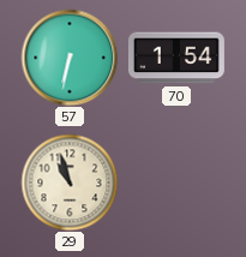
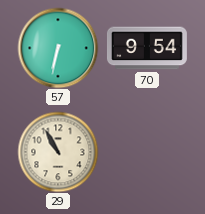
70: 1:54 -> 9:54 (147, 48)
29: 10:57 -> 10:55 (58, 152)
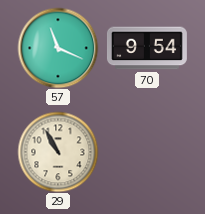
57: 6:32 -> 11:19 (58, 48)
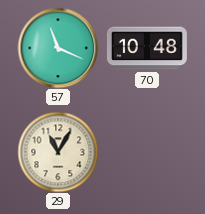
70: 9:54 -> 10:48 (147, 48)
29: 10:55 -> 11:05 (58, 152)
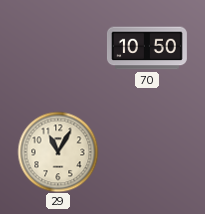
57: 11:19 -> none (58, 48)
70: 10:48 -> 10:50 (147, 48)
